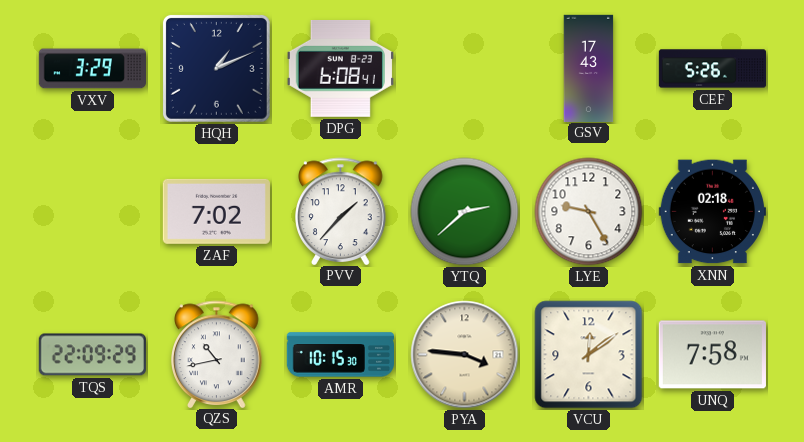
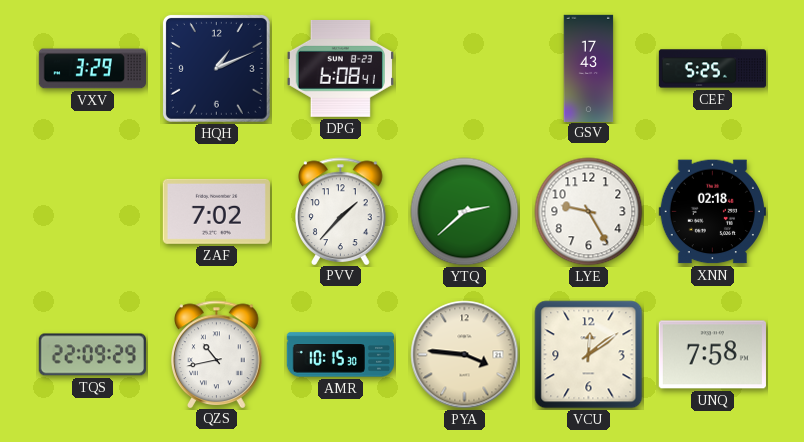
CEF: 5:26 -> 5:25 (713, 69)
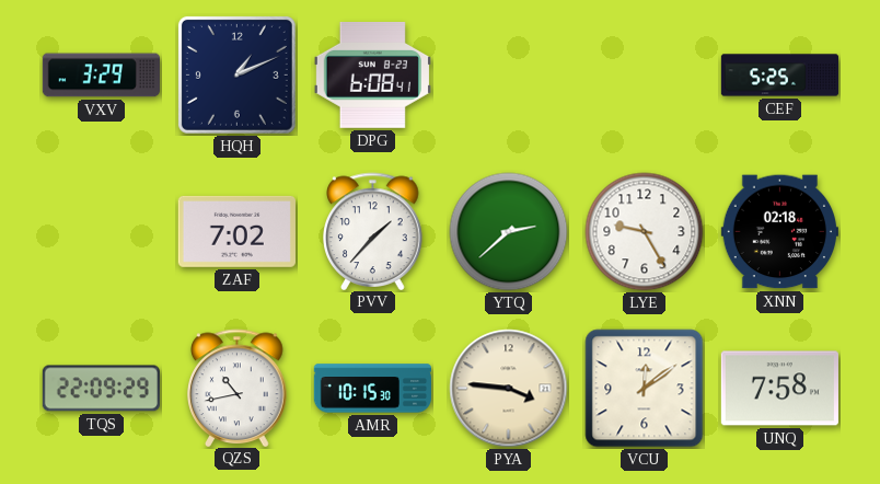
GSV: 17:43 -> none (589, 68)
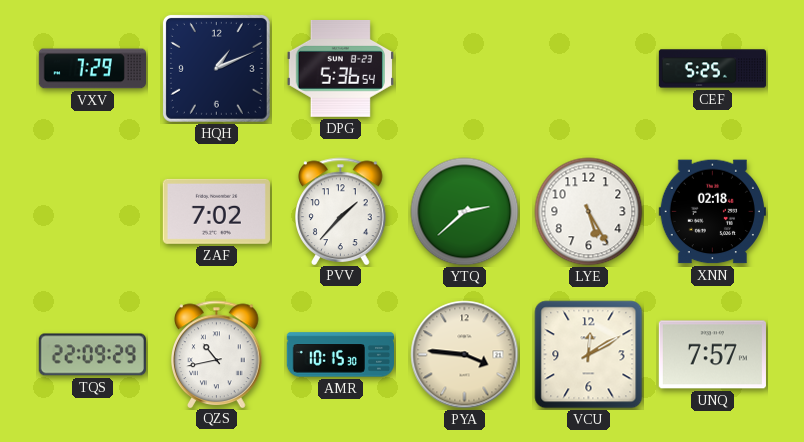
VXV: 3:29 -> 7:29 (92, 69)
DPG: 6:08 -> 5:36 (340, 69)
LYE: 9:25 -> 5:25 (589, 212)
VCU: 12:09 -> 12:10 (589, 355)
UNQ: 7:58 -> 7:57 (712, 355)
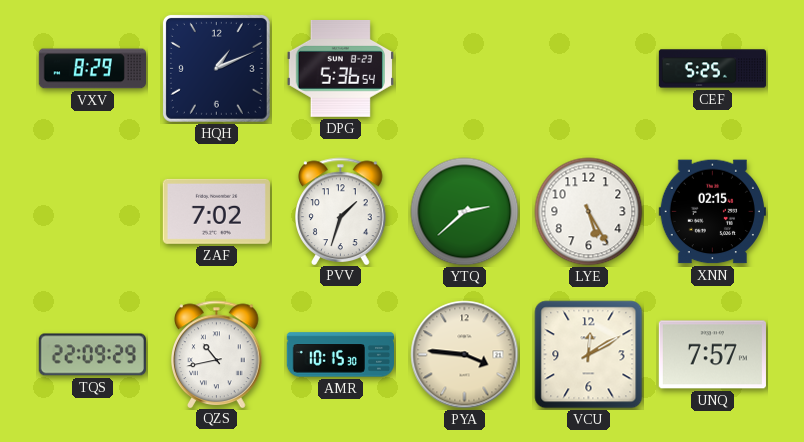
VXV: 7:29 -> 8:29 (92, 69)
PVV: 1:37 -> 1:33 (341, 211)
XNN: 02:18 -> 02:15 (712, 212)
